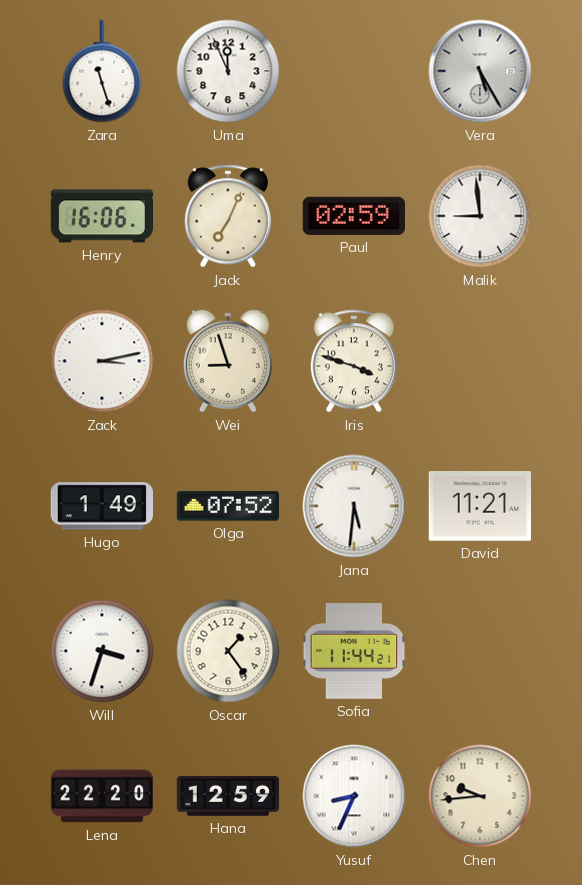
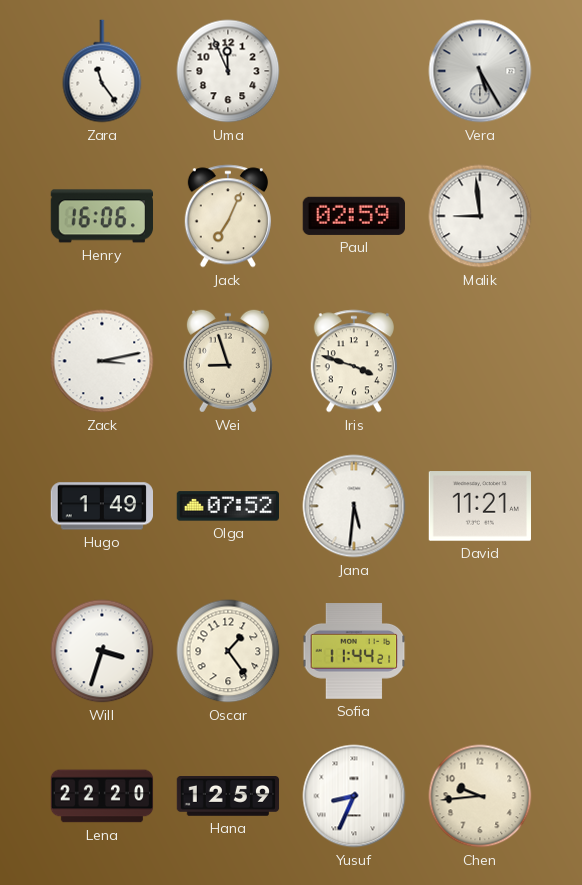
Zara: 11:27 -> 11:24 (102, 71)
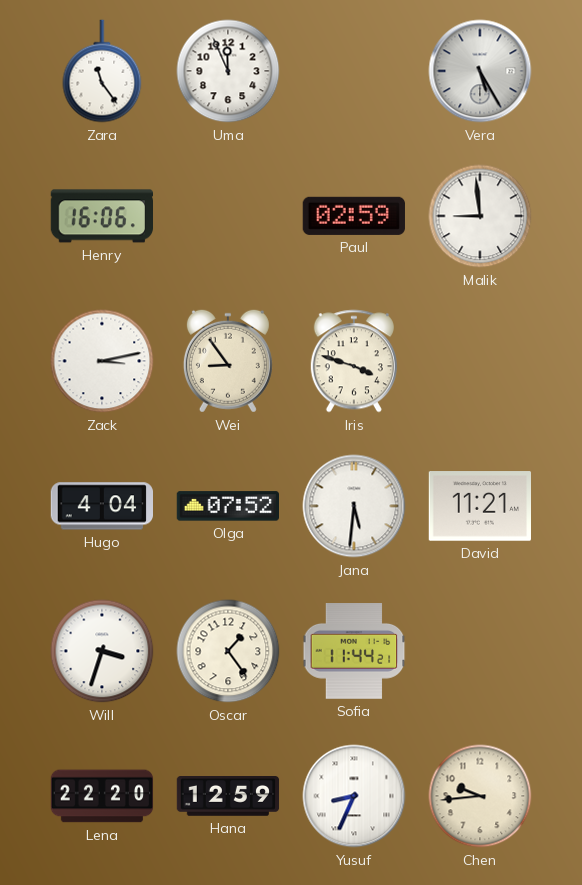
Jack: 7:04 -> none (228, 216)
Wei: 8:57 -> 8:54 (228, 361)
Hugo: 1:49 -> 4:04 (101, 506)
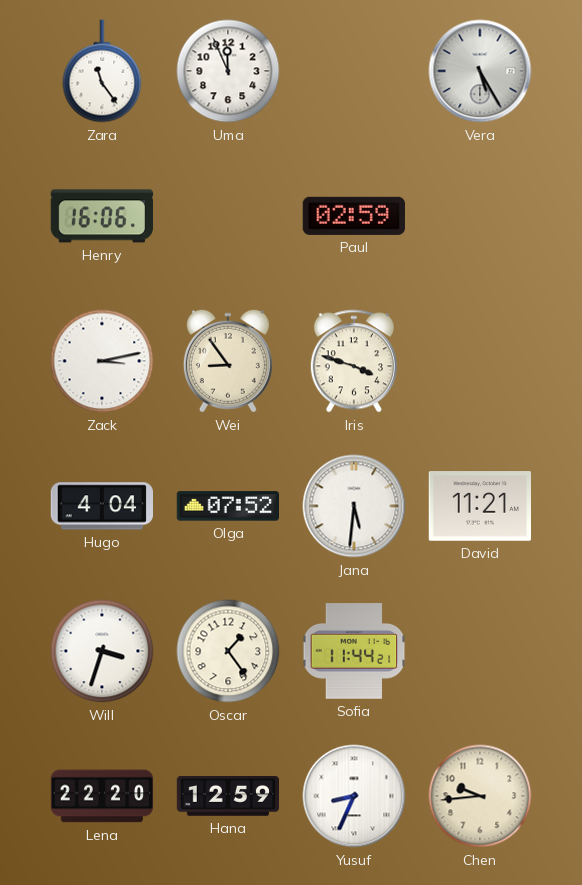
Malik: 8:59 -> none (480, 216)
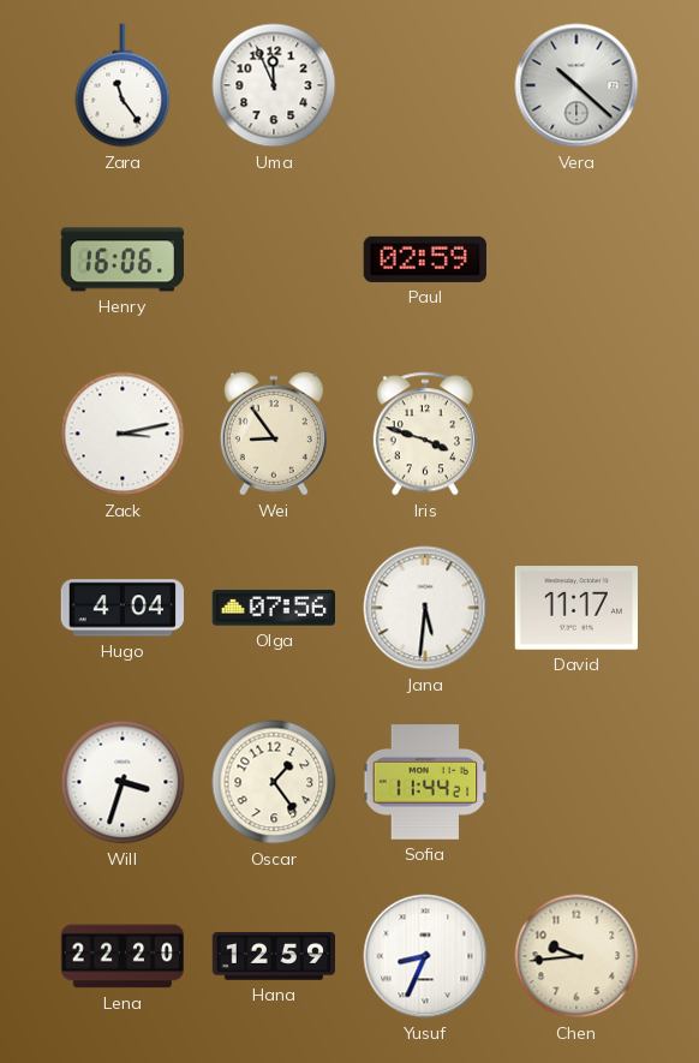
Vera: 5:25 -> 10:22 (576, 85)
Olga: 07:52 -> 07:56 (273, 608)
David: 11:21 -> 11:17 (575, 608)
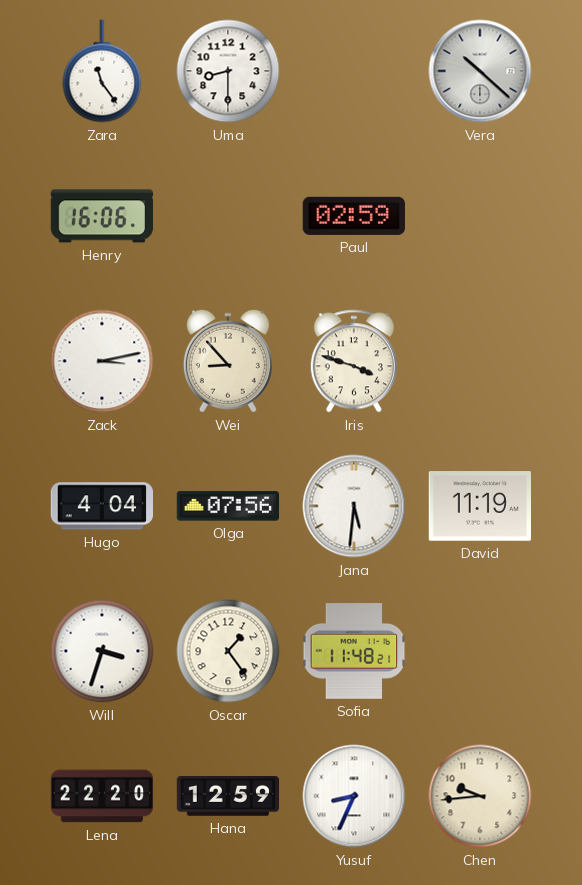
Uma: 11:56 -> 8:30 (228, 71)
Wei: 8:54 -> 8:53 (228, 361)
David: 11:17 -> 11:19 (479, 506)
Sofia: 11:44 -> 11:48 (354, 652)
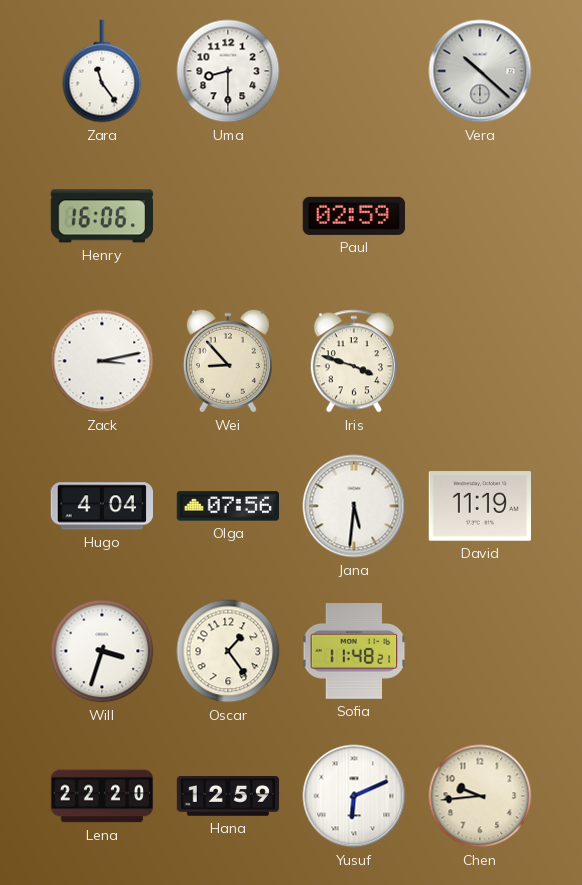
Yusuf: 8:34 -> 6:11 (354, 796)
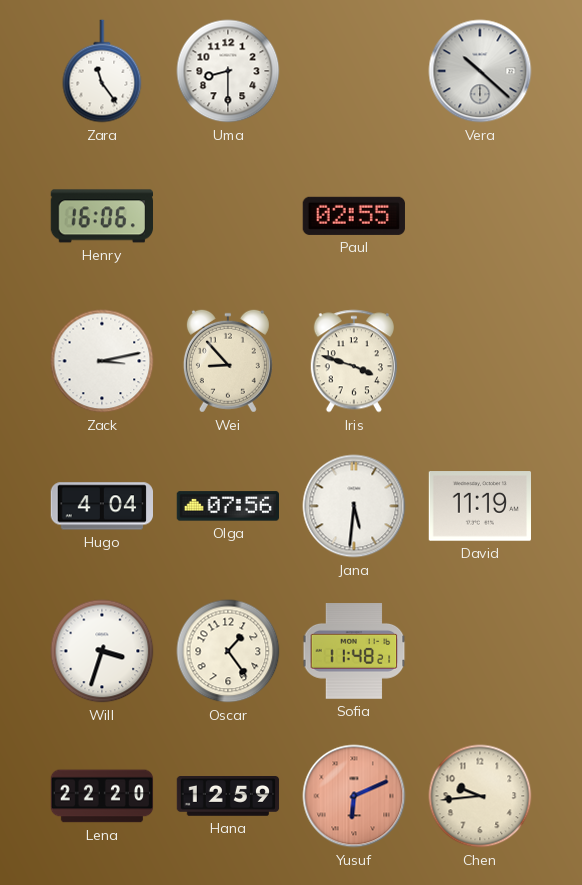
Paul: 02:59 -> 02:55 (354, 216)
Yusuf dial: white -> salmon (354, 796)
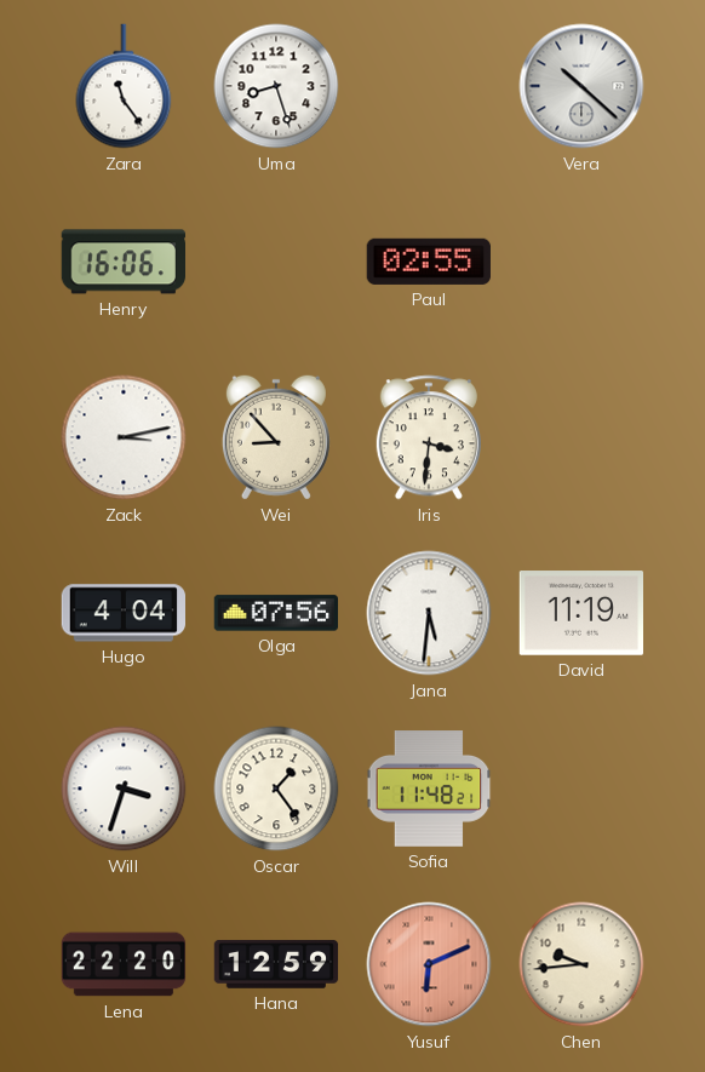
Uma: 8:30 -> 8:27 (276, 86)
Iris: 3:48 -> 3:31 (429, 437)
